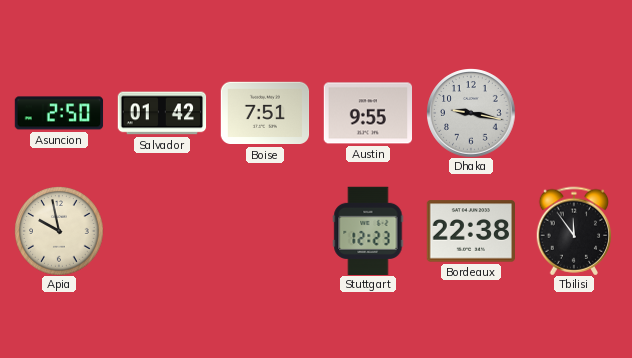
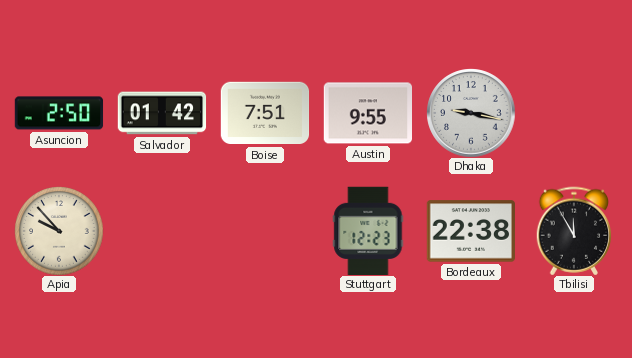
Apia: 9:58 -> 9:53 (59, 231)
Tbilisi: 11:54 -> 11:55 (574, 231)
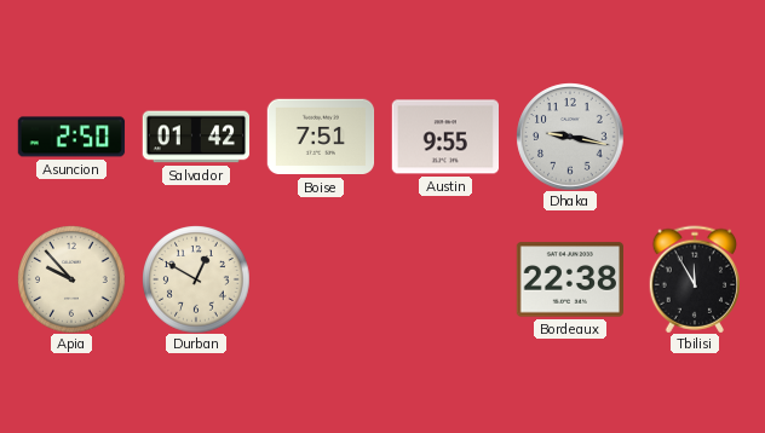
Durban: none -> 12:50 (196, 279)
Stuttgart: 12:23 -> none (368, 230)
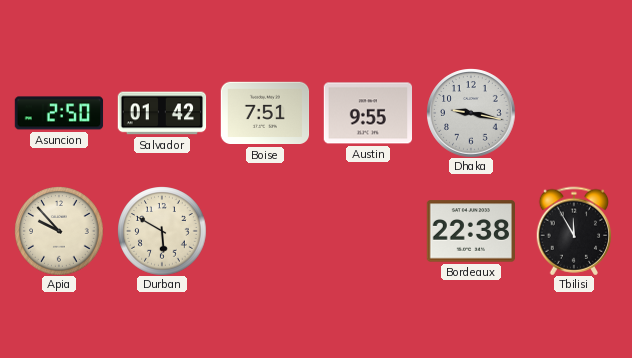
Durban: 12:50 -> 5:50 (162, 231)
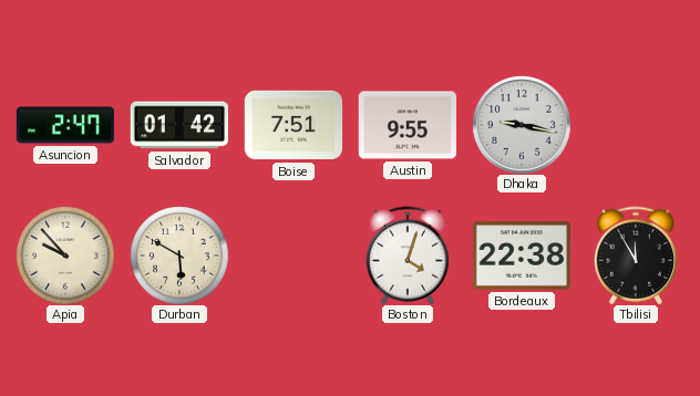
Asuncion: 2:50 -> 2:47 (65, 125)
Boston: none -> 4:03 (408, 256)
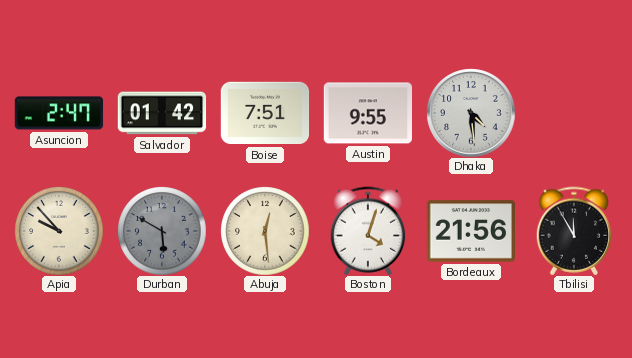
Dhaka: 9:17 -> 4:29 (471, 113)
Durban dial: cream -> grey (162, 231)
Abuja: none -> 12:29 (265, 231)
Bordeaux: 22:38 -> 21:56 (470, 231)
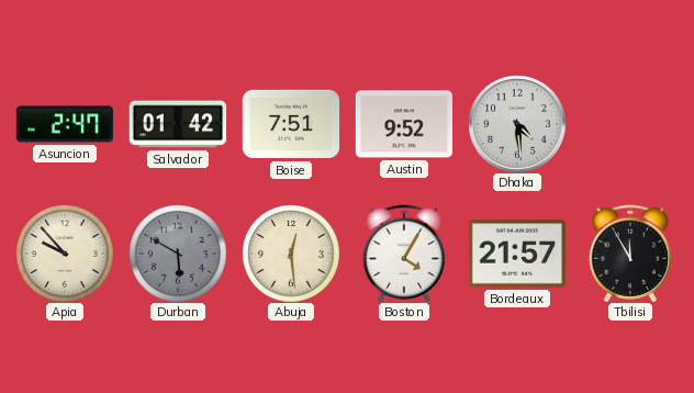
Austin: 9:55 -> 9:52 (403, 124)
Boston: 4:03 -> 4:05 (404, 254)
Bordeaux: 21:56 -> 21:57 (516, 254)
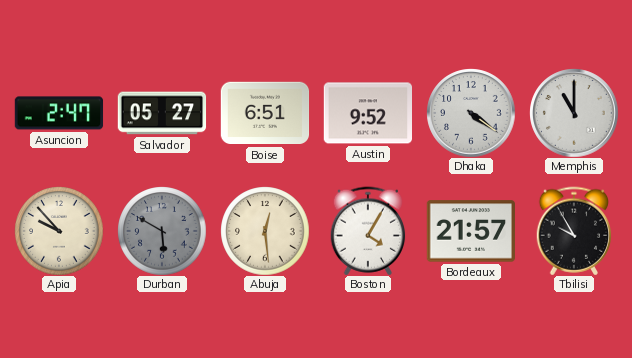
Salvador: 01:42 -> 05:27 (162, 113)
Boise: 7:51 -> 6:51 (265, 113)
Dhaka: 4:29 -> 4:21 (471, 113)
Memphis: none -> 11:00 (574, 113)
Tbilisi: 11:55 -> 9:55 (574, 231)
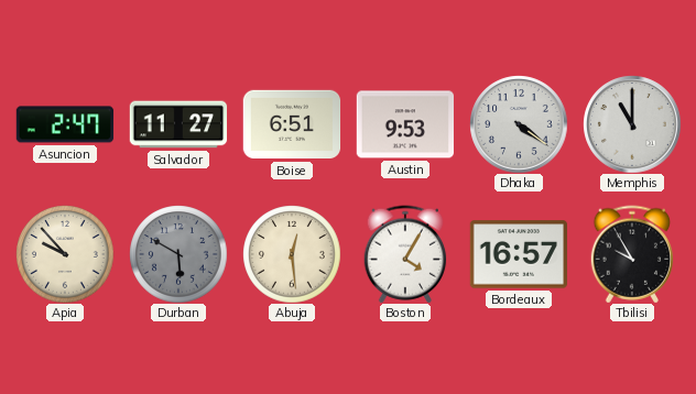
Salvador: 05:27 -> 11:27 (178, 124)
Austin: 9:52 -> 9:53 (404, 124)
Bordeaux: 21:57 -> 16:57 (518, 254)
